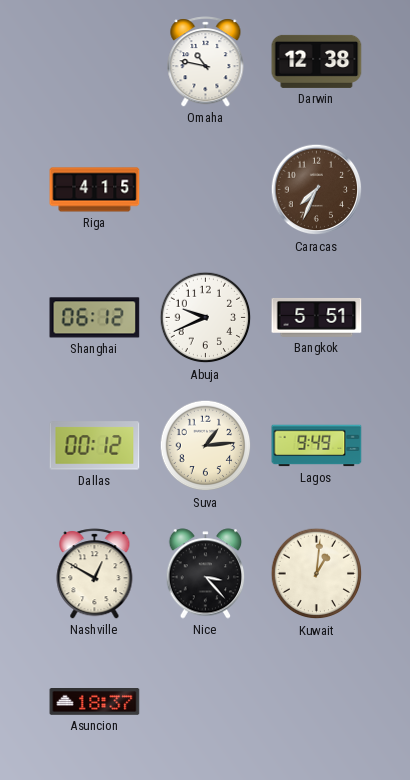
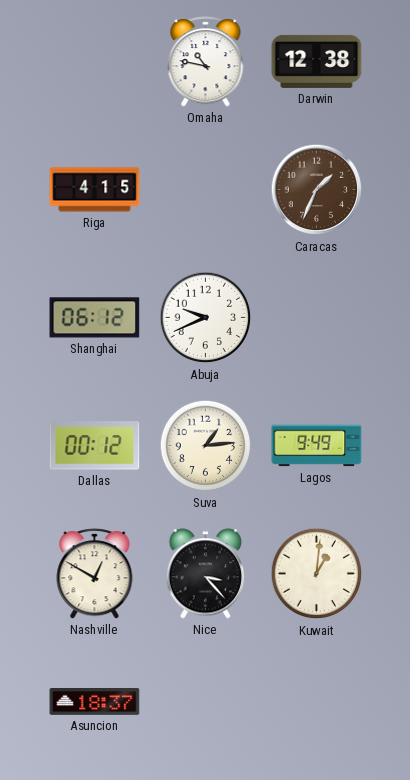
Caracas: 7:34 -> 1:34 (317, 190)
Bangkok: 5:51 -> none (317, 317)
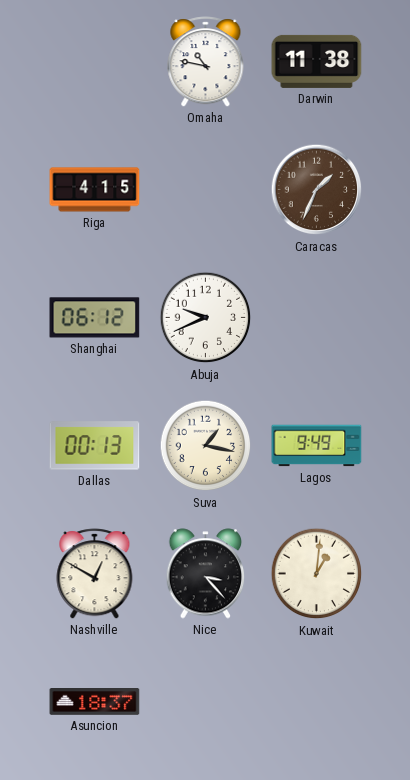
Darwin: 12:38 -> 11:38 (317, 61)
Dallas: 00:12 -> 00:13 (95, 446)
Suva: 1:14 -> 1:17 (206, 446)
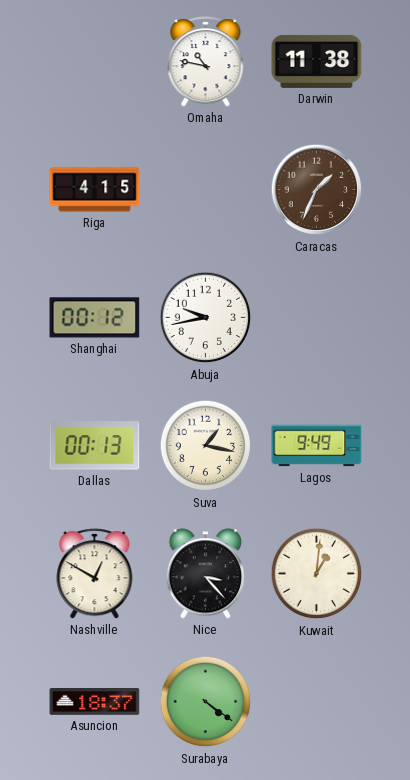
Shanghai: 06:12 -> 00:12 (95, 318)
Abuja: 9:41 -> 9:43 (206, 318)
Surabaya: none -> 4:21 (206, 702)
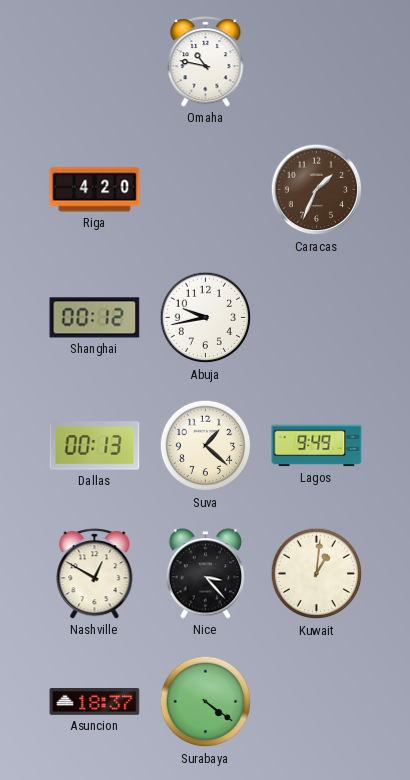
Darwin: 11:38 -> none (317, 61)
Riga: 4:15 -> 4:20 (95, 190)
Suva: 1:17 -> 1:22 (206, 446)
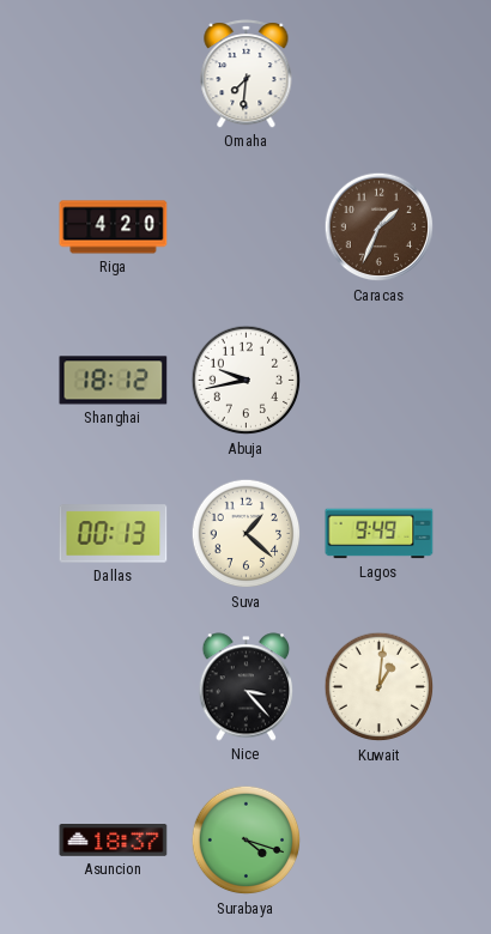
Omaha: 10:47 -> 7:31 (247, 74)
Shanghai: 00:12 -> 18:12 (114, 381)
Nashville: 12:50 -> none (95, 574)
Surabaya: 4:21 -> 4:18 (247, 841)
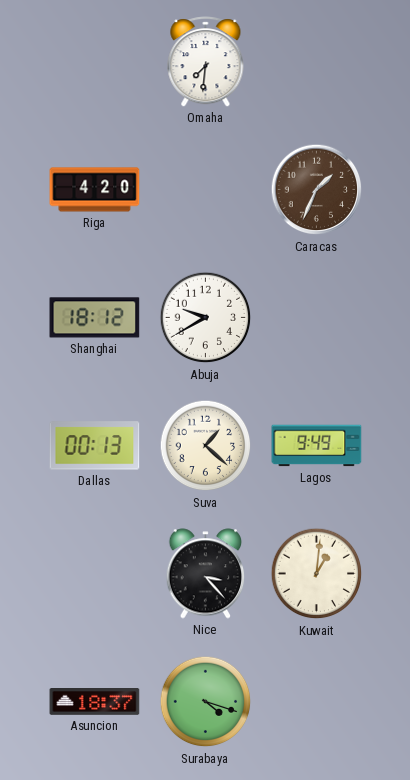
Abuja: 9:43 -> 9:40 (206, 318)
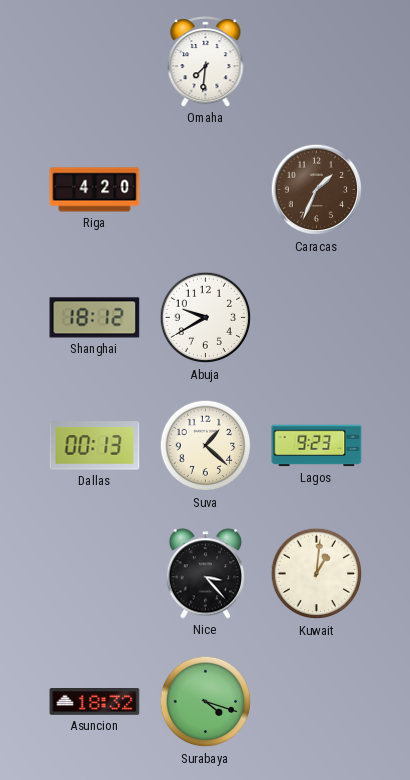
Lagos: 9:49 -> 9:23 (317, 446)
Asuncion: 18:37 -> 18:32 (95, 702)
